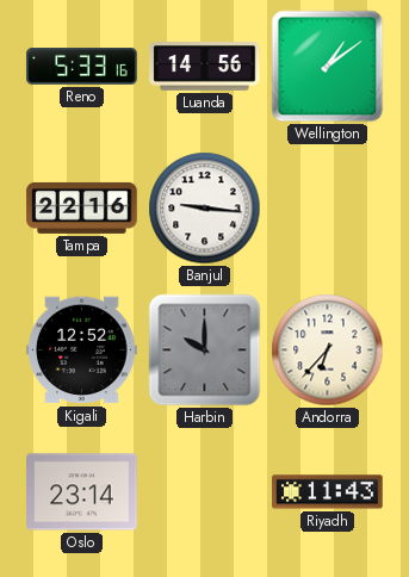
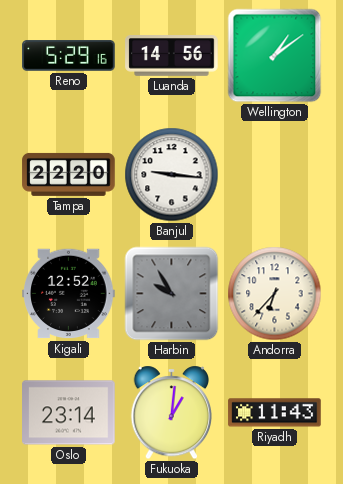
Reno: 5:33 -> 5:29 (69, 56)
Tampa: 22:16 -> 22:20 (69, 174)
Harbin: 10:00 -> 9:55 (172, 294)
Fukuoka: none -> 1:01 (171, 413)
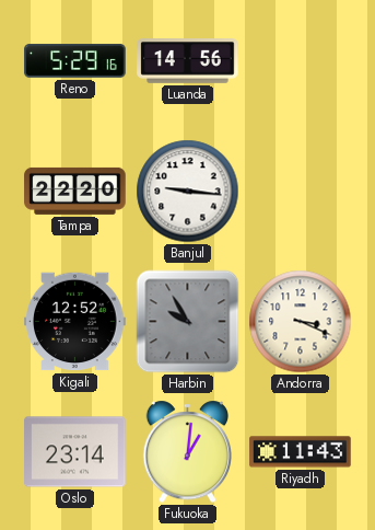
Wellington: 1:09 -> none (275, 56)
Andorra: 6:37 -> 3:19 (301, 322)
